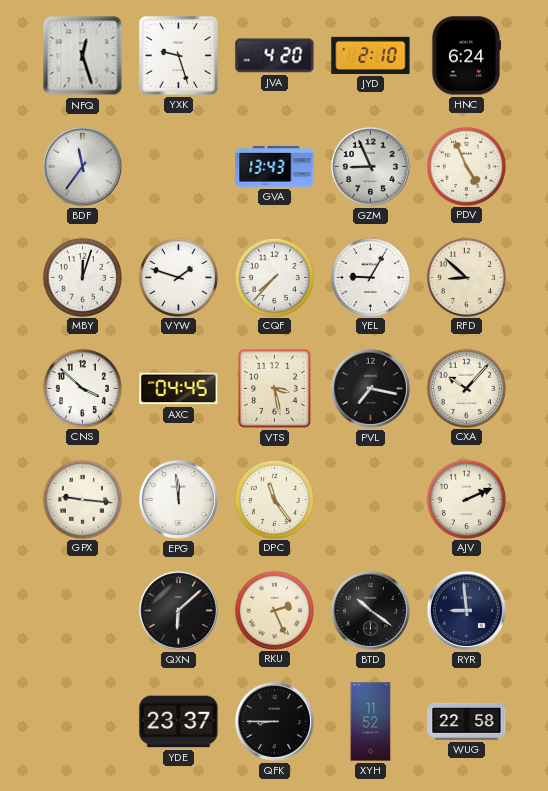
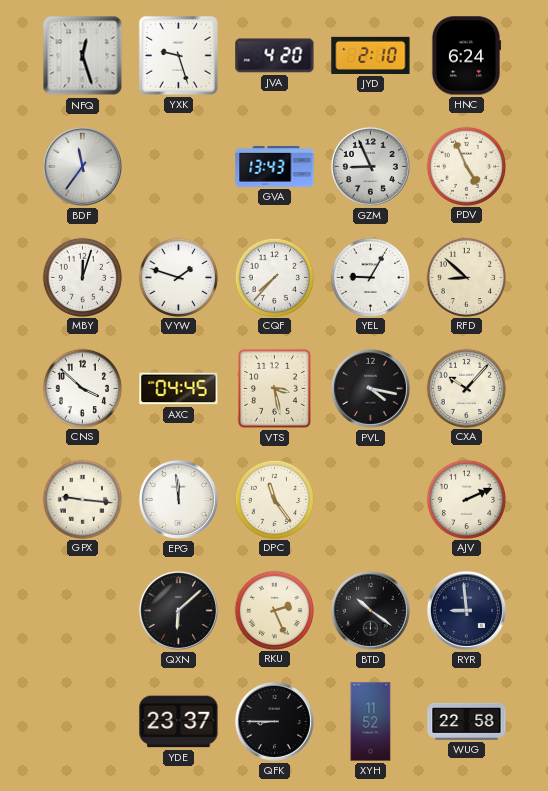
PVL: 7:17 -> 4:17 (370, 388)
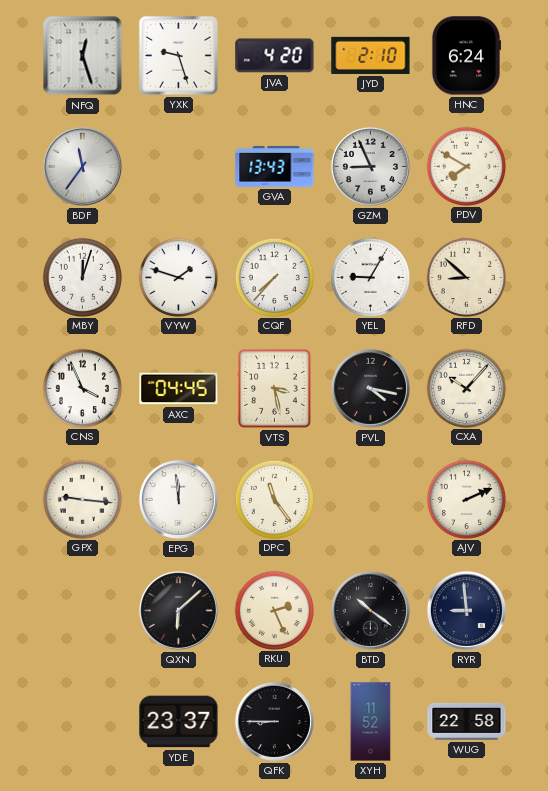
PDV: 4:56 -> 7:50 (466, 166)
CNS: 3:52 -> 3:56 (82, 388)
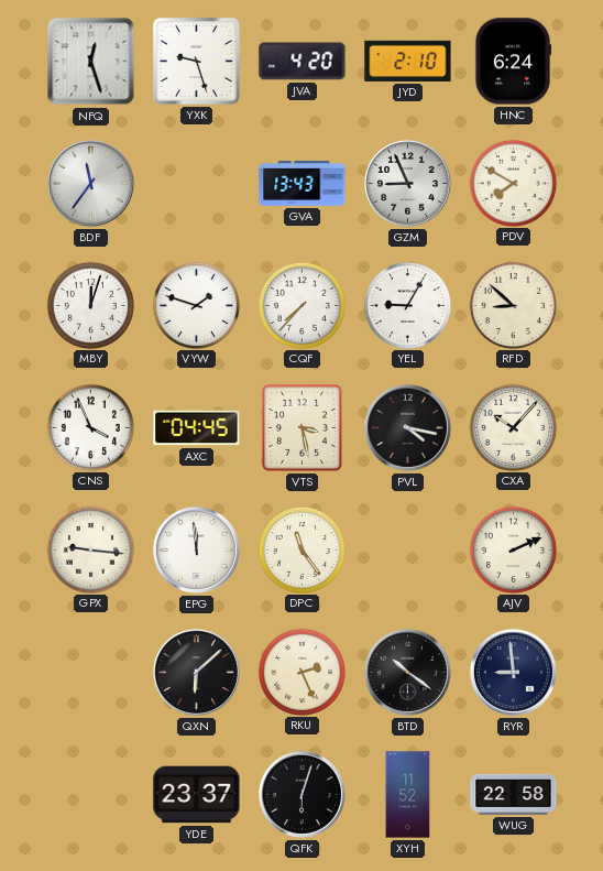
QFK: 8:45 -> 6:03 (301, 794)
